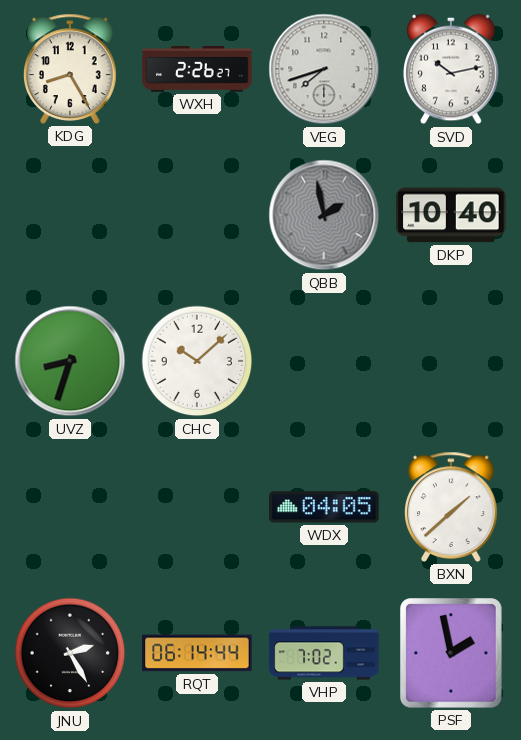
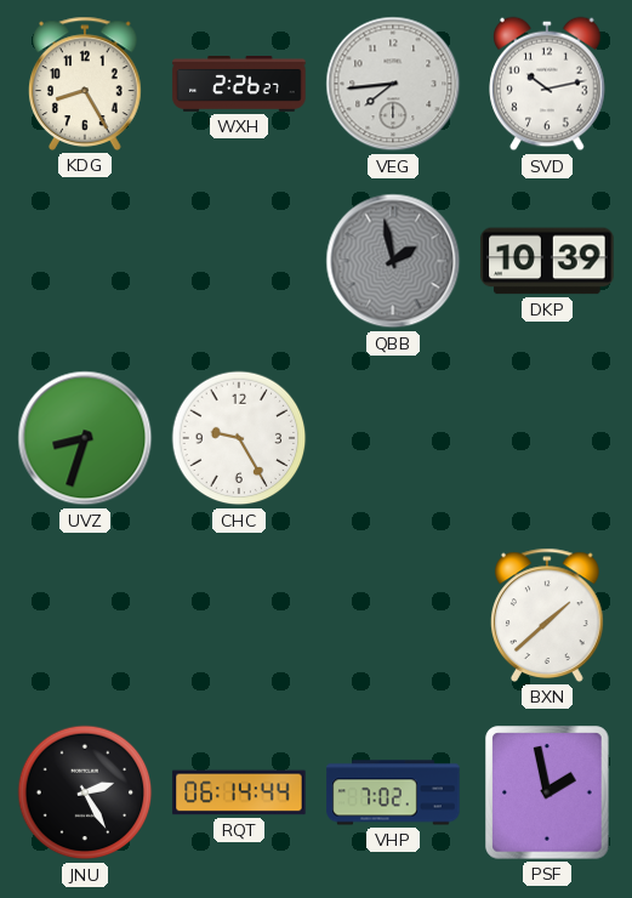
VEG: 7:42 -> 7:44 (393, 84)
DKP: 10:40 -> 10:39 (547, 261)
CHC: 10:08 -> 9:25 (239, 438)
WDX: 04:05 -> none (324, 507)
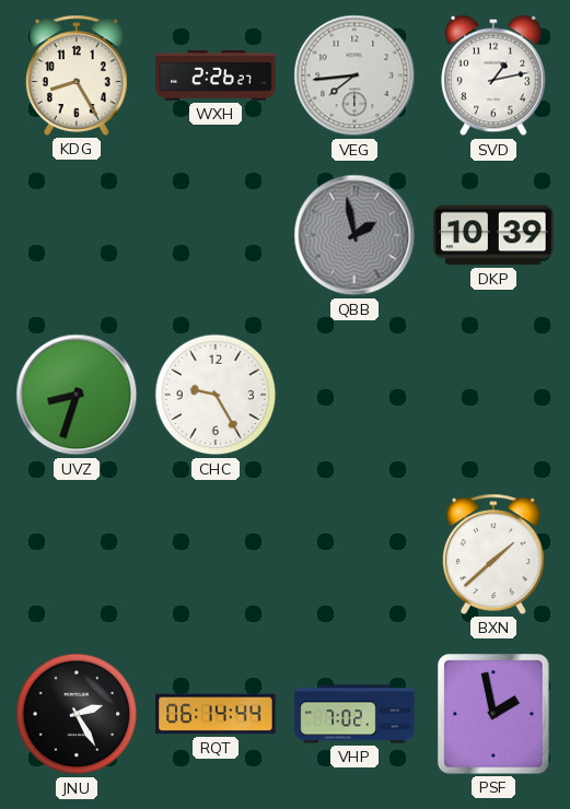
SVD: 10:13 -> 1:13 (493, 75)
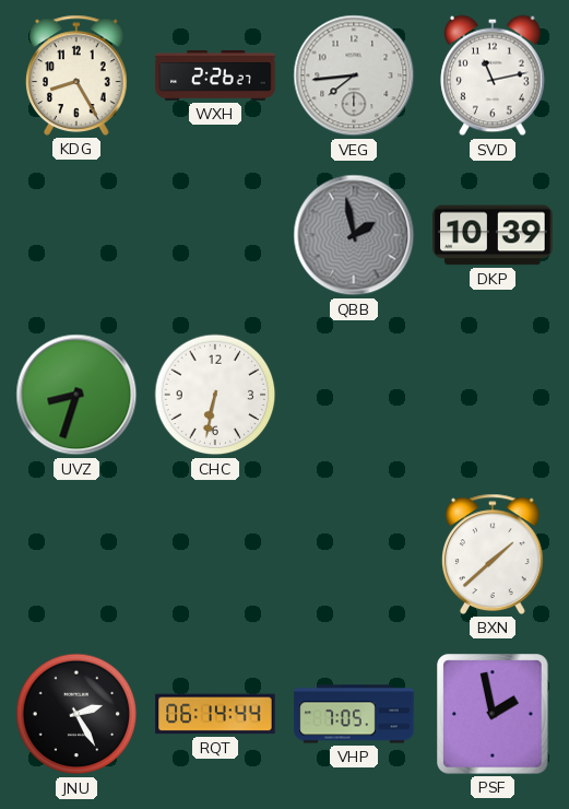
SVD: 1:13 -> 11:13 (493, 75)
CHC: 9:25 -> 6:32 (215, 395)
VHP: 7:02 -> 7:05 (354, 714)
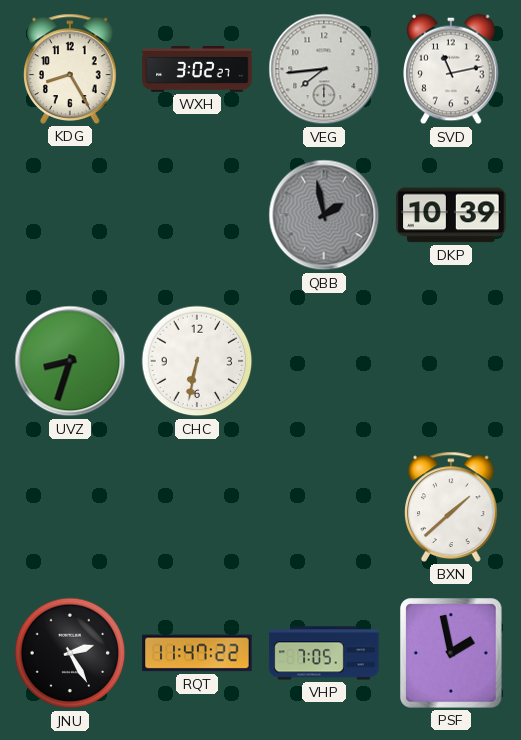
WXH: 2:26 -> 3:02 (197, 70)
RQT: 06:14 -> 11:47 (197, 653)
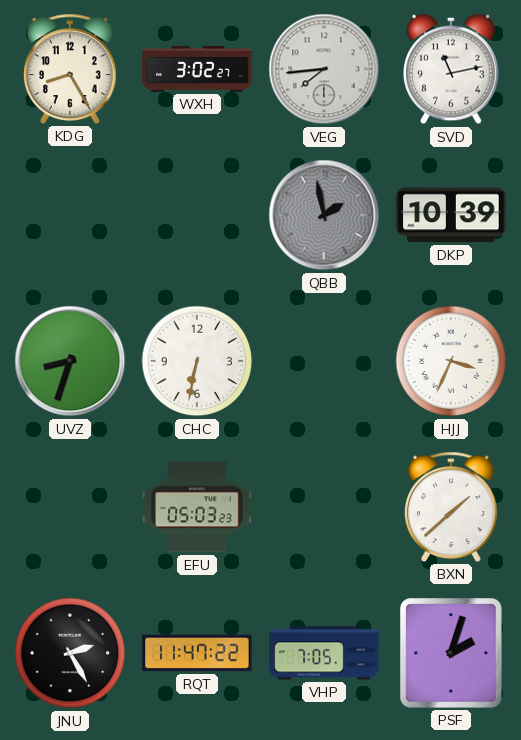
HJJ: none -> 3:34 (451, 361)
EFU: none -> 05:03 (197, 507)
PSF: 1:58 -> 2:03 (451, 653)
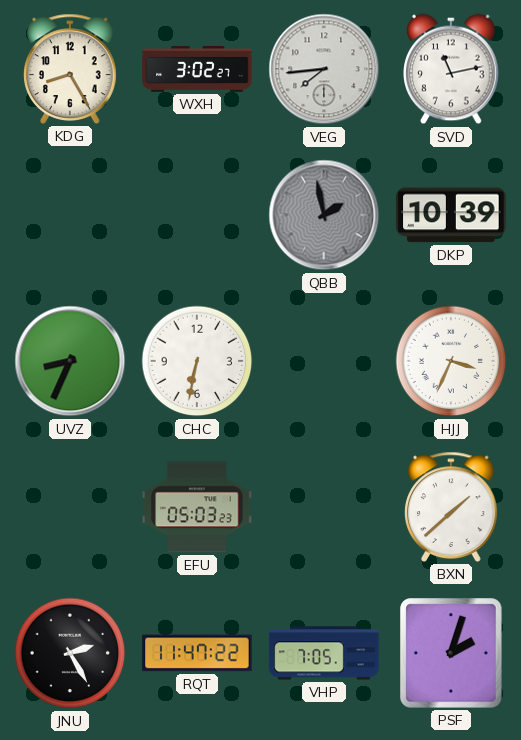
UVZ: 8:33 -> 8:34 (70, 361)
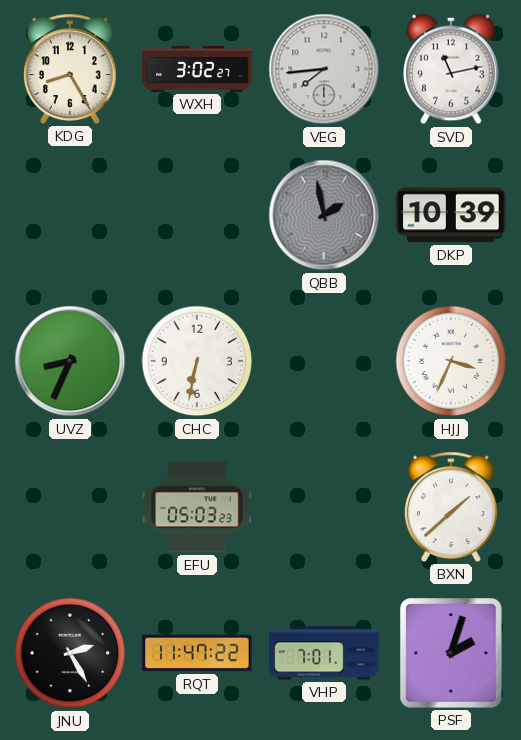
VHP: 7:05 -> 7:01 (324, 653)
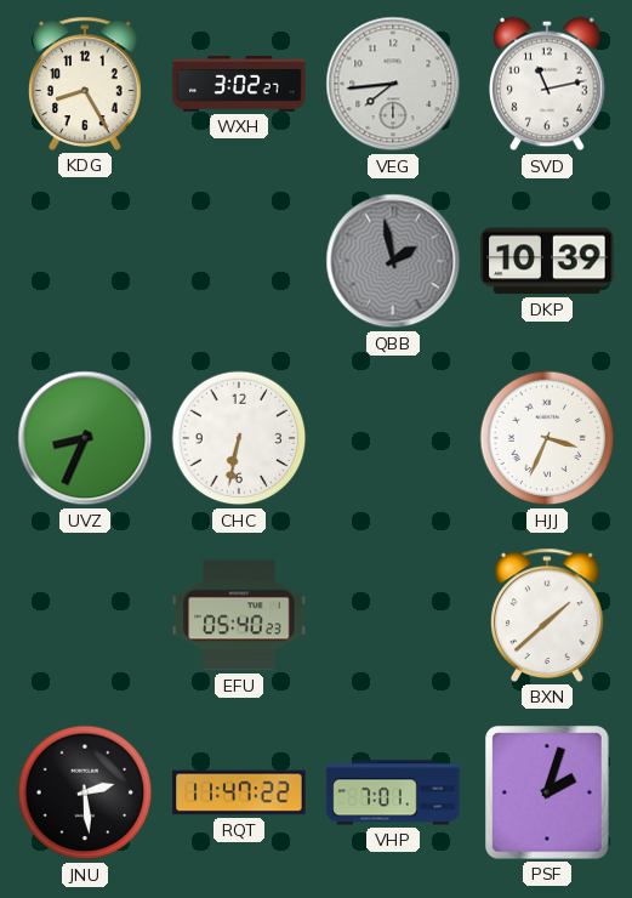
EFU: 05:03 -> 05:40 (239, 615)
JNU: 2:25 -> 2:29 (85, 792)
